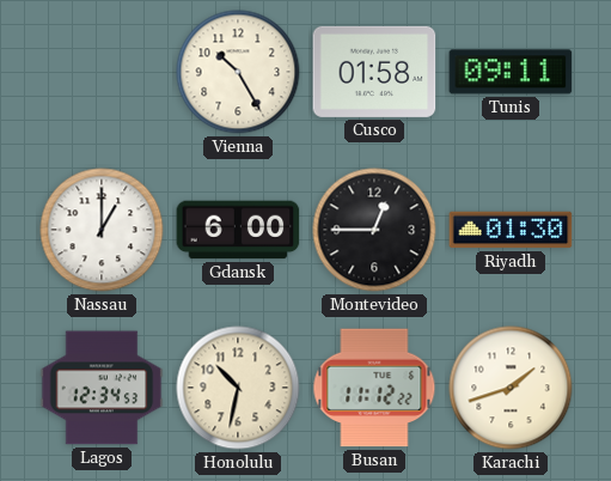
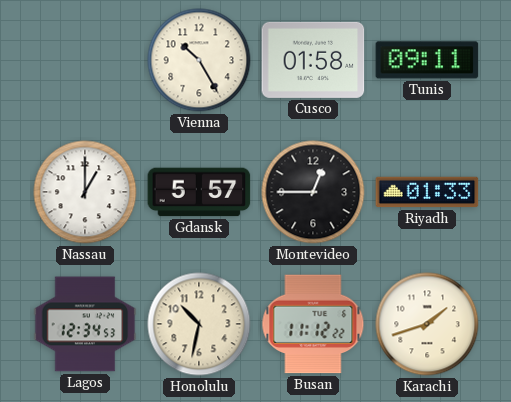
Gdansk: 6:00 -> 5:57 (199, 192)
Riyadh: 01:30 -> 01:33 (427, 192)
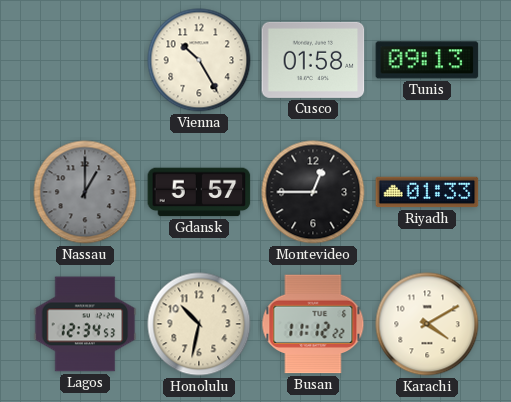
Tunis: 09:11 -> 09:13 (427, 60)
Nassau dial: white -> grey (85, 192)
Karachi: 1:42 -> 4:10 (427, 324)
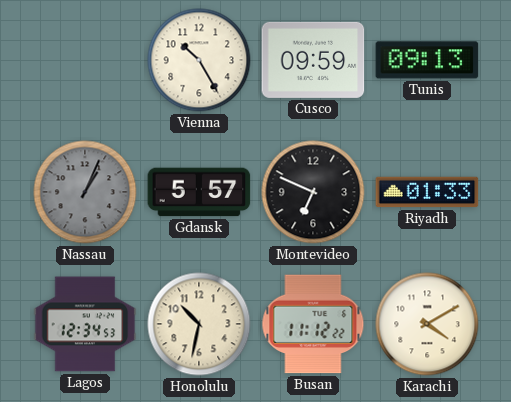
Cusco: 01:58 -> 09:59 (313, 60)
Nassau: 1:00 -> 1:04 (85, 192)
Montevideo: 12:45 -> 6:49 (313, 192)
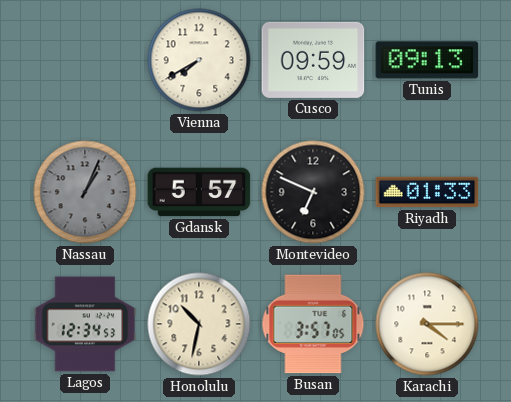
Vienna: 10:25 -> 7:40 (199, 60)
Busan: 11:12 -> 3:57 (313, 324)
Karachi: 4:10 -> 4:15 (427, 324)
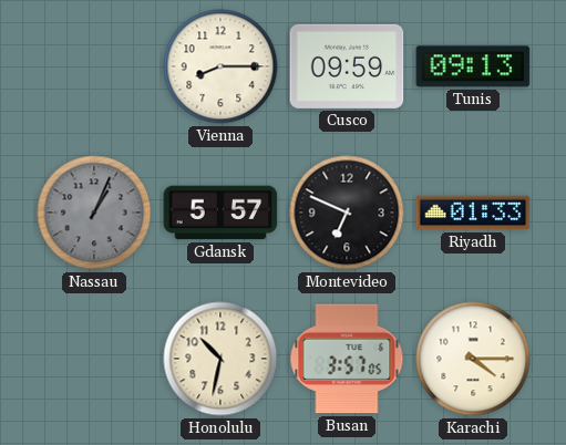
Vienna: 7:40 -> 8:15 (220, 66)
Lagos: 12:34 -> none (85, 324)
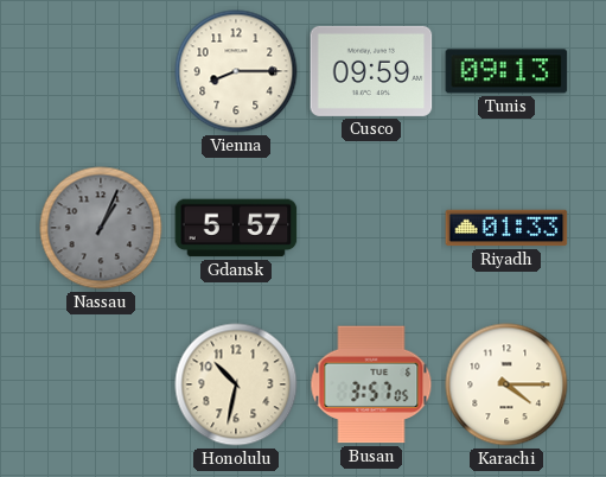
Montevideo: 6:49 -> none (347, 213)
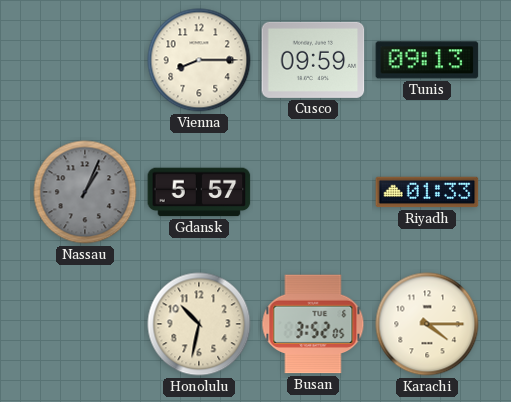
Busan: 3:57 -> 3:52 (313, 324)
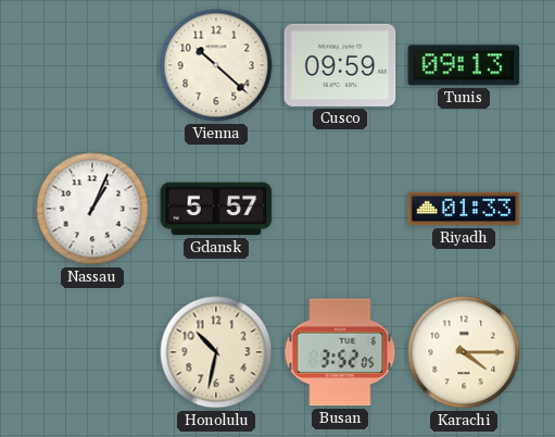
Vienna: 8:15 -> 10:22 (216, 65)
Nassau dial: grey -> white (92, 209)
